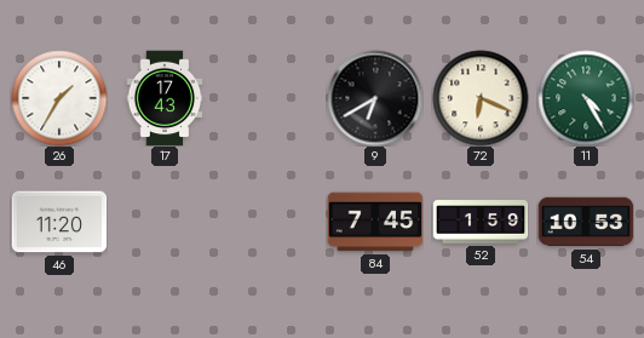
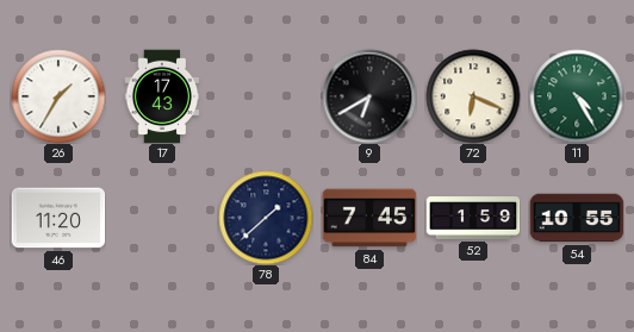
78: none -> 1:38 (266, 218)
54: 10:53 -> 10:55 (577, 218)
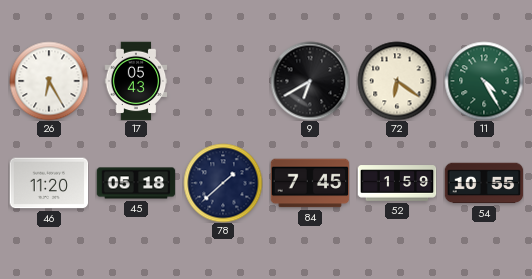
26: 1:35 -> 6:25 (49, 81)
17: 17:43 -> 05:43 (136, 81)
72: 6:19 -> 6:21 (397, 81)
45: none -> 05:18 (136, 183)
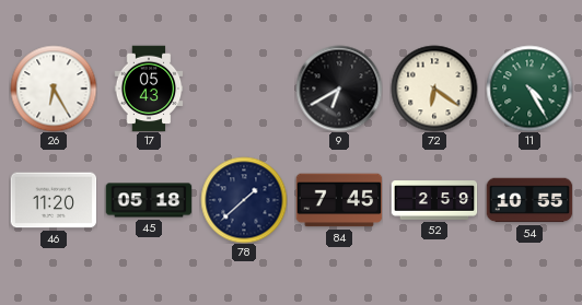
52: 1:59 -> 2:59 (434, 200)
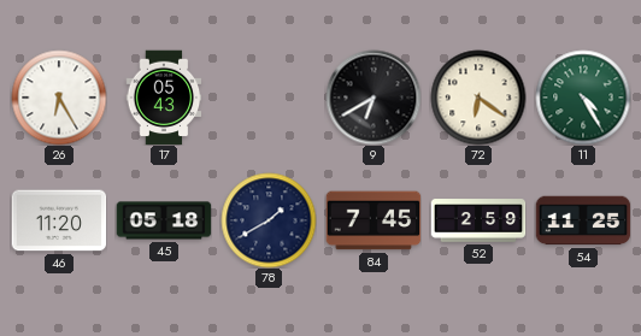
78: 1:38 -> 1:40 (269, 220)
54: 10:55 -> 11:25 (583, 220)
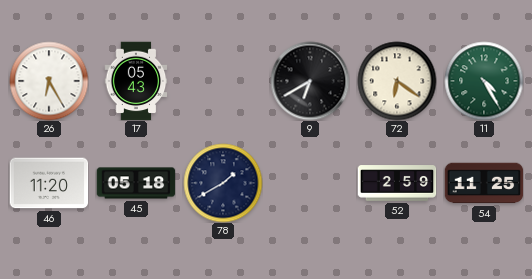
84: 7:45 -> none (374, 220)
